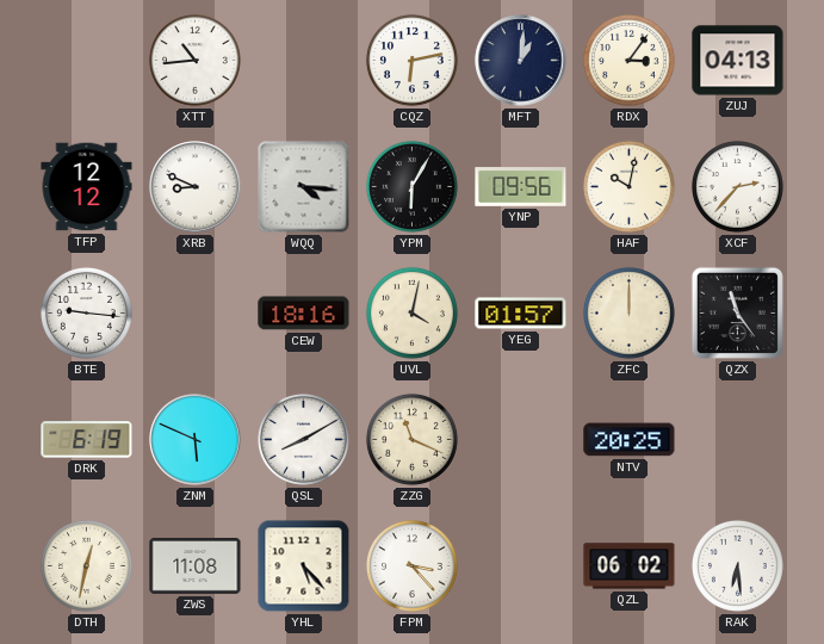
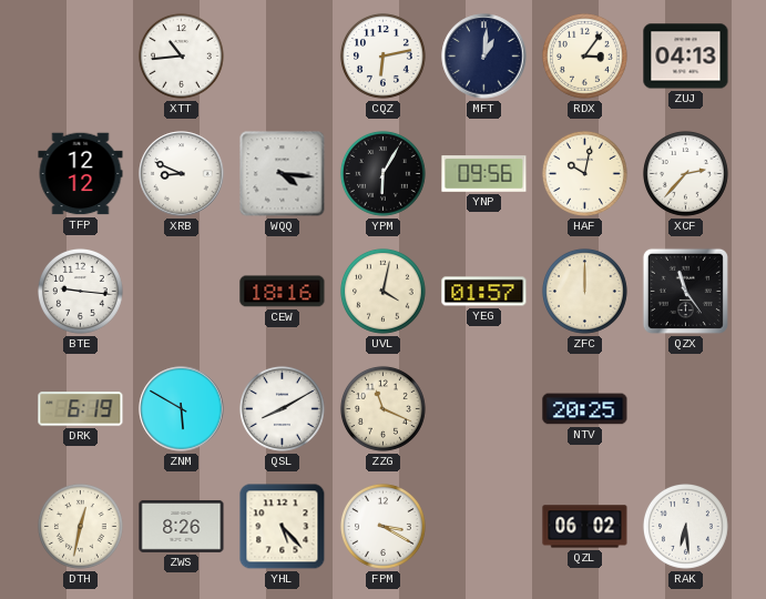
ZNM: 5:49 -> 5:50 (182, 409)
ZWS: 11:08 -> 8:26 (182, 526)
FPM: 3:23 -> 3:20 (382, 526)
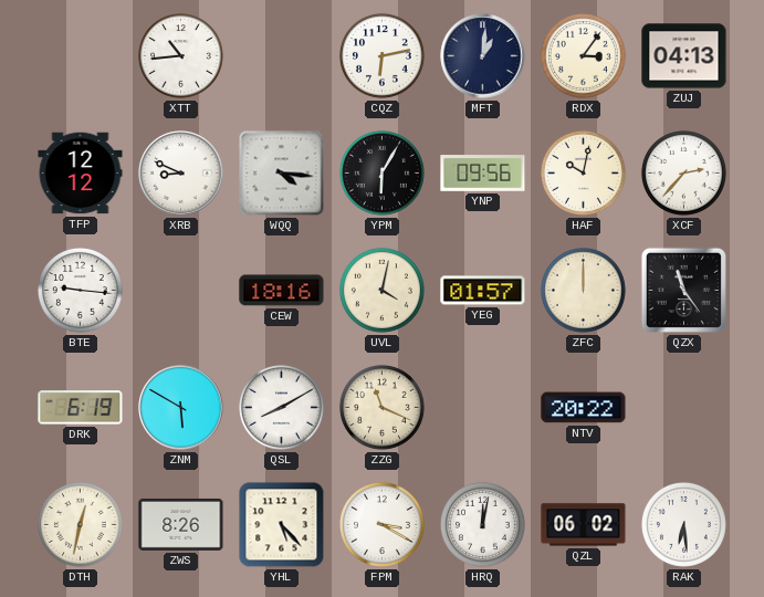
NTV: 20:25 -> 20:22 (584, 408)
HRQ: none -> 12:02 (482, 524)
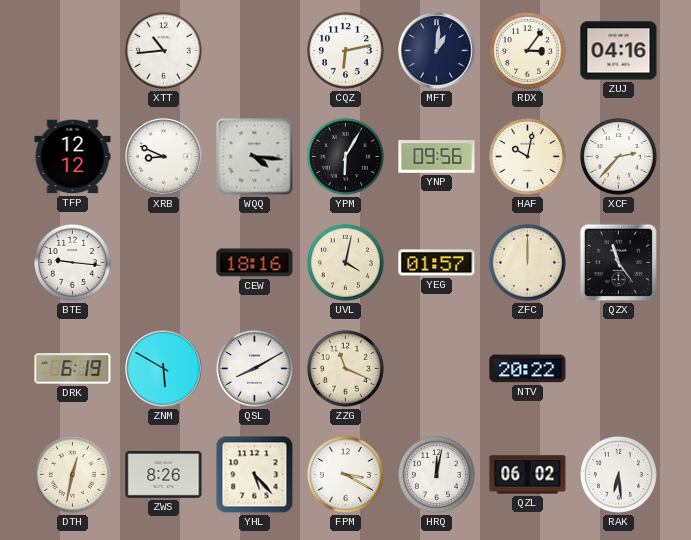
ZUJ: 04:13 -> 04:16 (619, 51)
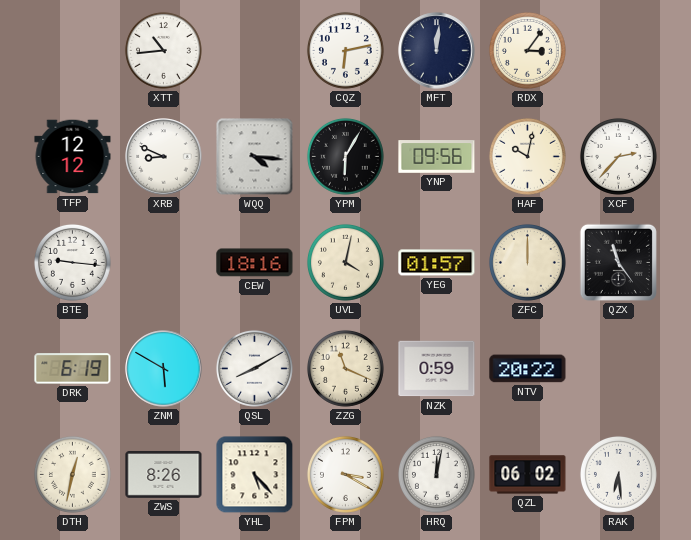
MFT: 1:01 -> 12:01 (437, 51)
ZUJ: 04:16 -> none (619, 51)
NZK: none -> 0:59 (437, 369)
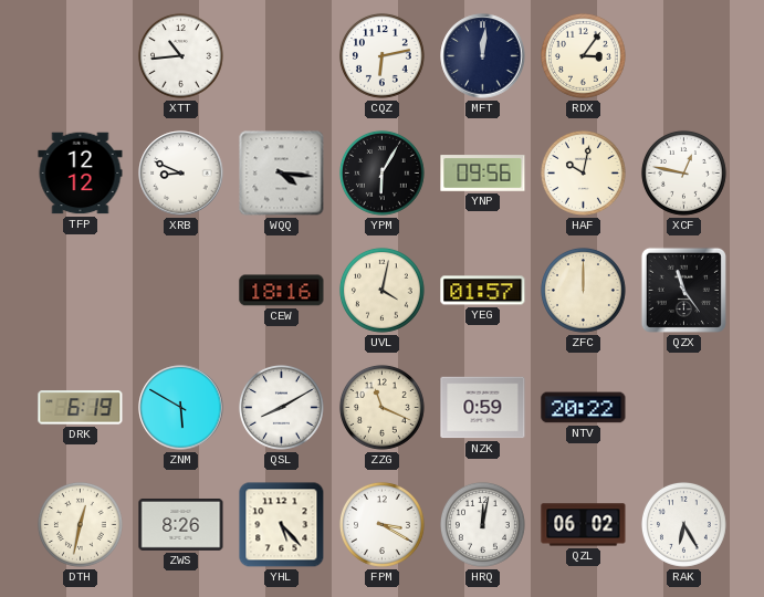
XCF: 2:37 -> 12:47 (683, 172)
BTE: 9:16 -> none (72, 262)
RAK: 6:29 -> 6:25 (683, 524)
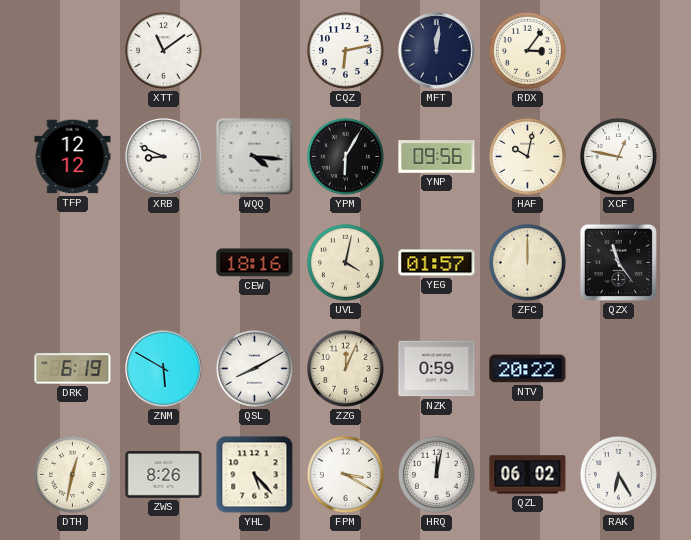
XTT: 10:44 -> 11:09 (163, 50)
ZZG: 11:19 -> 12:04 (345, 368)
